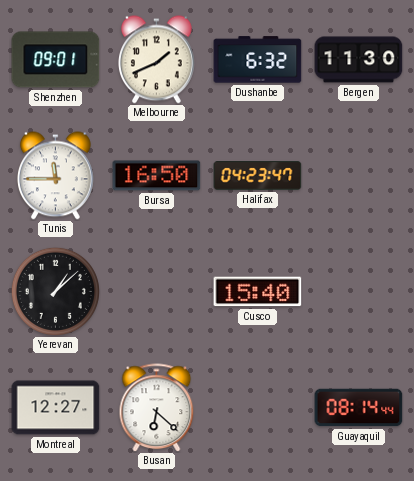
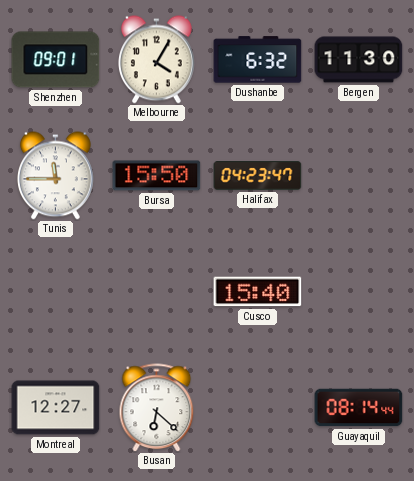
Melbourne: 1:41 -> 4:05 (156, 60)
Bursa: 16:50 -> 15:50 (157, 176)
Yerevan: 1:08 -> none (55, 291)
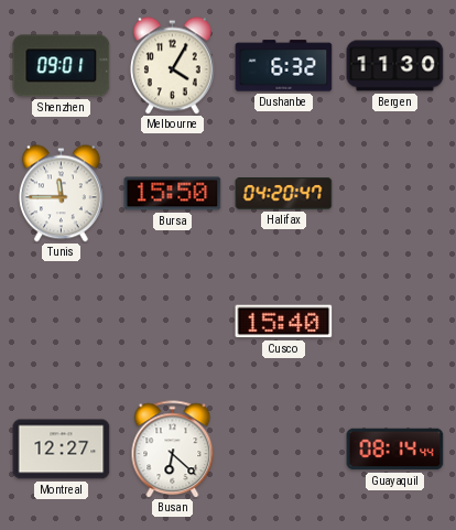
Halifax: 04:23 -> 04:20 (284, 194)
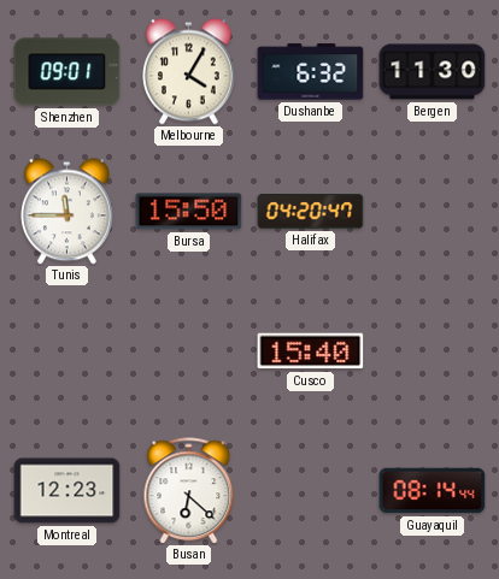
Montreal: 12:27 -> 12:23 (67, 491)
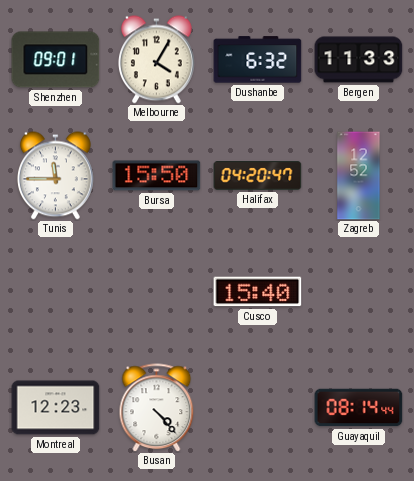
Bergen: 11:30 -> 11:33 (359, 60)
Zagreb: none -> 12:52 (359, 176)
Busan: 6:22 -> 4:23 (157, 408)
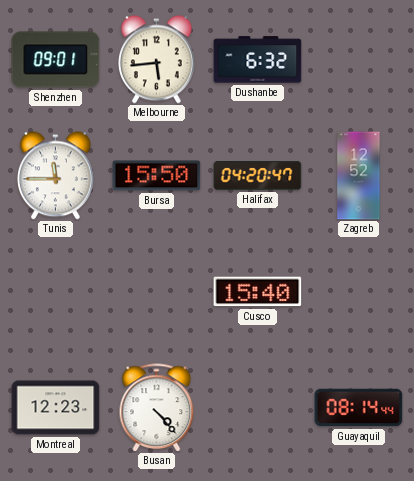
Melbourne: 4:05 -> 5:44 (156, 60)
Bergen: 11:33 -> none (359, 60)
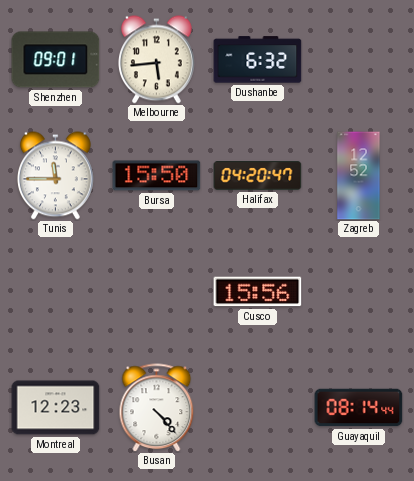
Cusco: 15:40 -> 15:56 (258, 292)
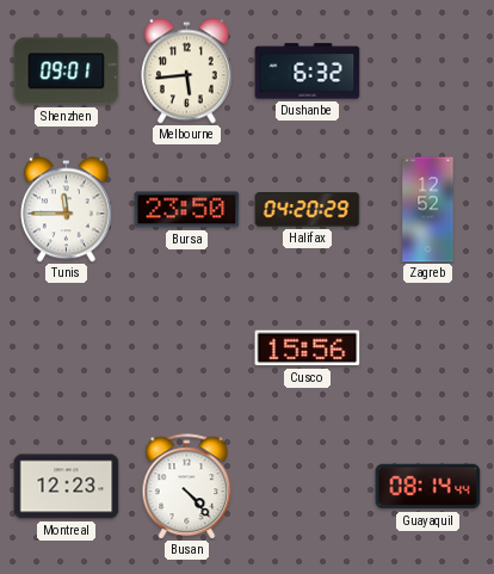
Bursa: 15:50 -> 23:50 (187, 210)
Halifax: 04:20:47 -> 04:20:29 (308, 210)
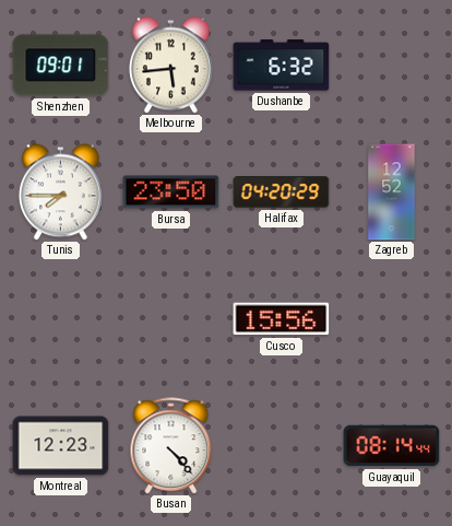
Tunis: 11:45 -> 7:45 (60, 192)
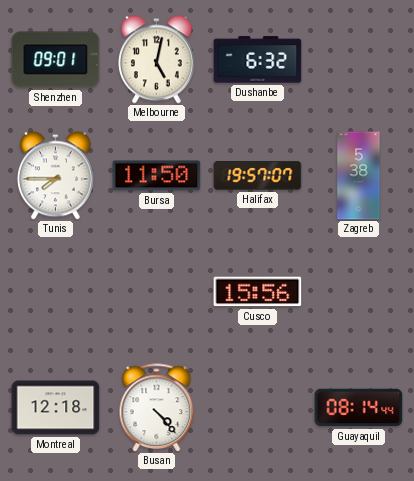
Melbourne: 5:44 -> 5:02 (156, 60)
Bursa: 23:50 -> 11:50 (157, 176)
Halifax: 04:20 -> 19:57 (258, 176)
Zagreb: 12:52 -> 5:38 (359, 176)
Montreal: 12:23 -> 12:18 (56, 408)
